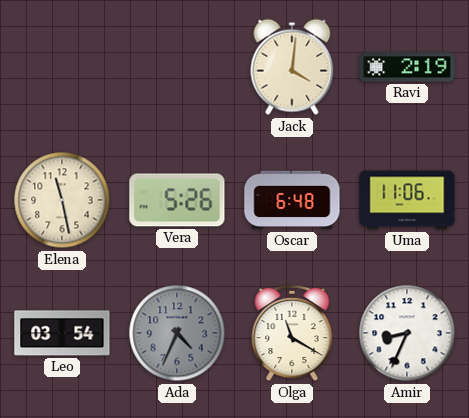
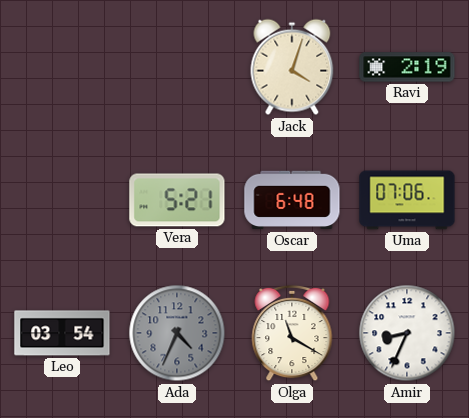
Jack: 4:01 -> 4:03 (292, 67)
Elena: 11:28 -> none (62, 200)
Vera: 5:26 -> 5:21 (177, 200)
Uma: 11:06 -> 07:06 (407, 200)
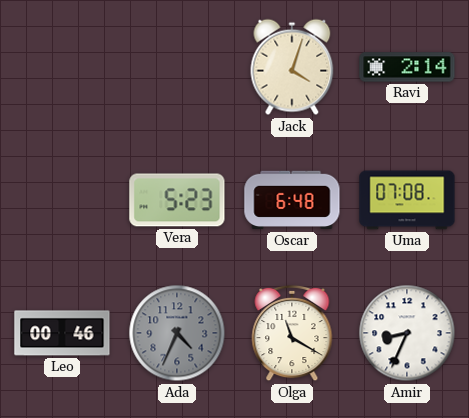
Ravi: 2:19 -> 2:14 (407, 67)
Vera: 5:21 -> 5:23 (177, 200)
Uma: 07:06 -> 07:08 (407, 200)
Leo: 03:54 -> 00:46 (62, 333)
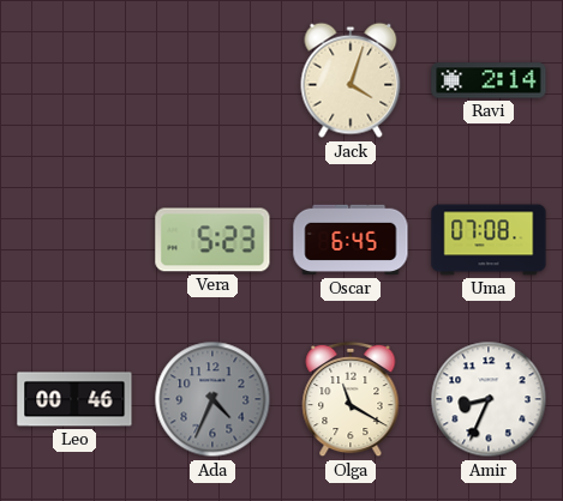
Oscar: 6:48 -> 6:45 (351, 240)
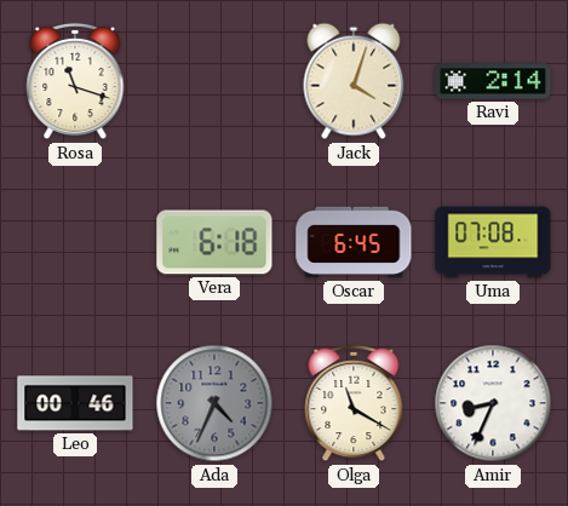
Rosa: none -> 11:18 (75, 81)
Vera: 5:23 -> 6:18 (214, 242)
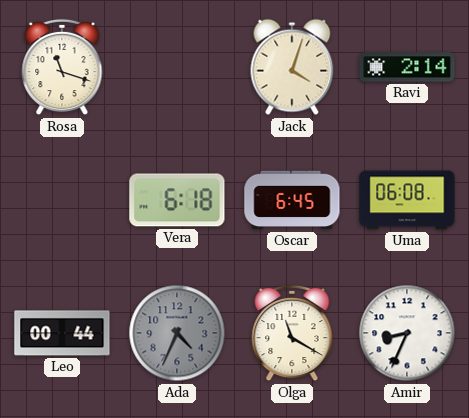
Uma: 07:08 -> 06:08 (407, 200)
Leo: 00:46 -> 00:44 (62, 333)
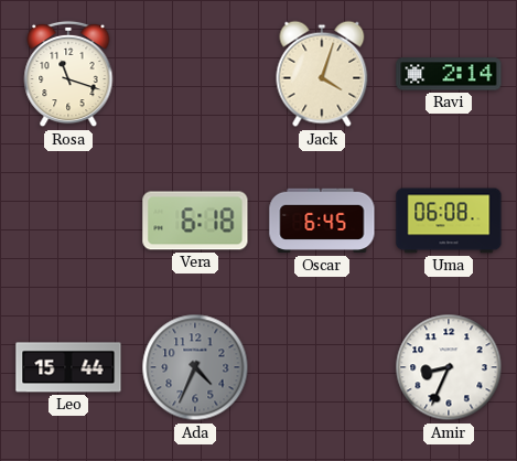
Leo: 00:44 -> 15:44 (68, 367)
Olga: 11:20 -> none (292, 333)
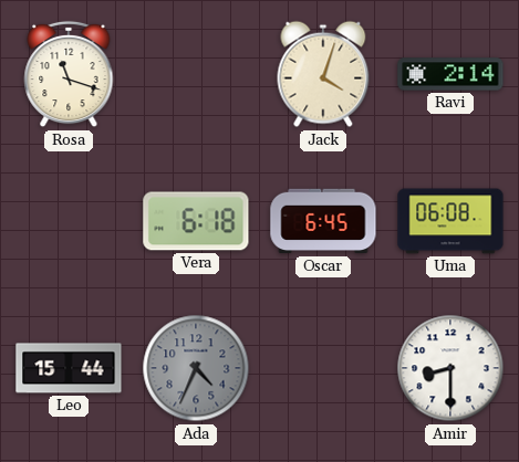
Amir: 8:34 -> 8:30 (450, 368)
